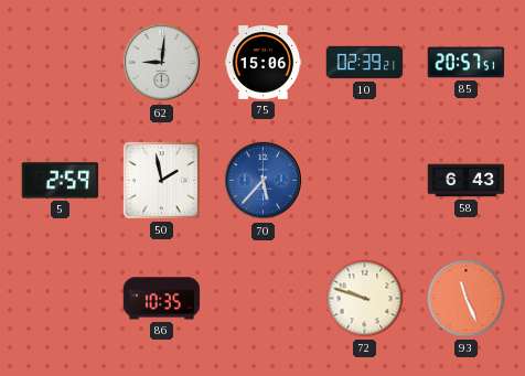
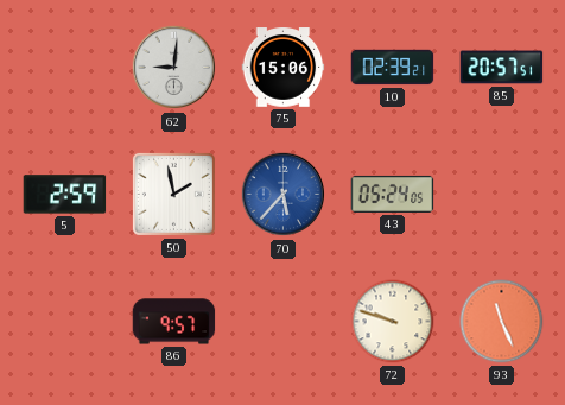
43: none -> 05:24 (393, 194)
58: 6:43 -> none (467, 181)
86: 10:35 -> 9:57 (174, 322)
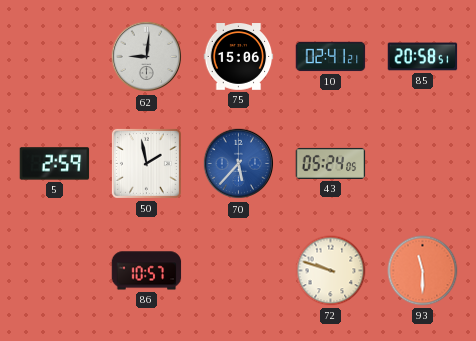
10: 02:39 -> 02:41 (331, 57)
85: 20:57 -> 20:58 (423, 57)
86: 9:57 -> 10:57 (147, 271)
93: 11:26 -> 11:30 (423, 271)
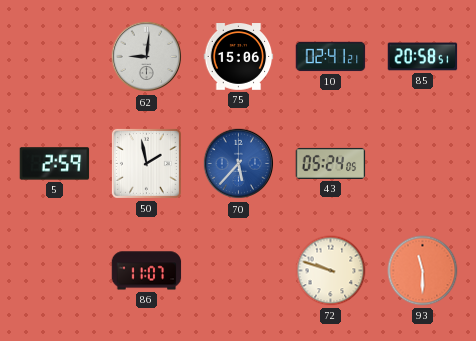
86: 10:57 -> 11:07 (147, 271)
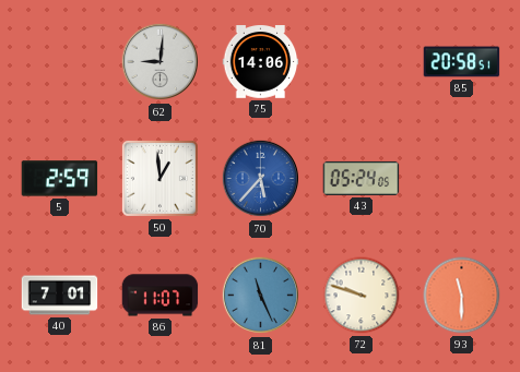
75: 15:06 -> 14:06 (261, 62)
10: 02:41 -> none (331, 57)
50: 1:58 -> 12:59 (159, 178)
40: none -> 7:01 (60, 296)
81: none -> 11:26 (261, 296)
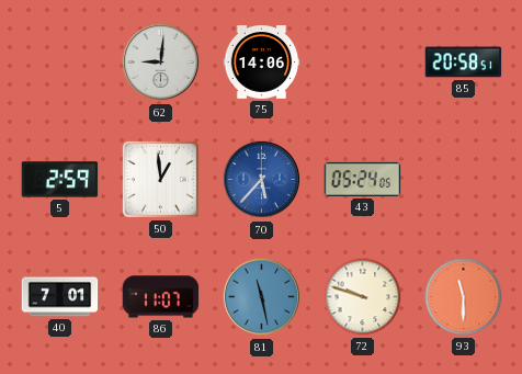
81: 11:26 -> 11:28 (262, 297)
